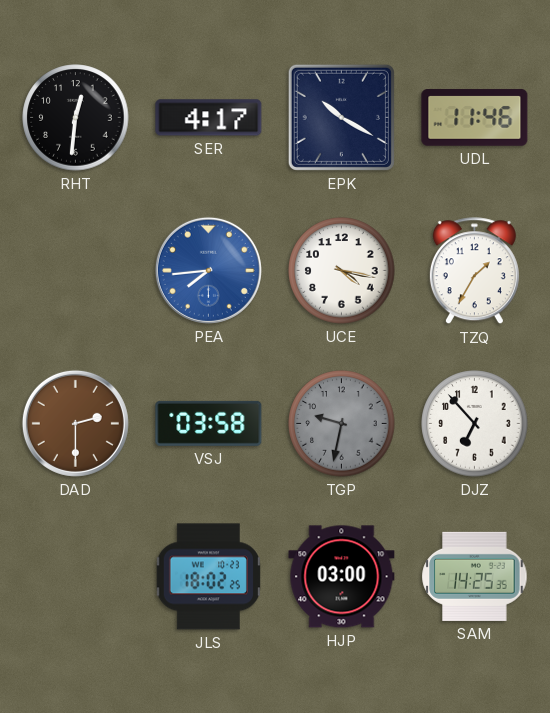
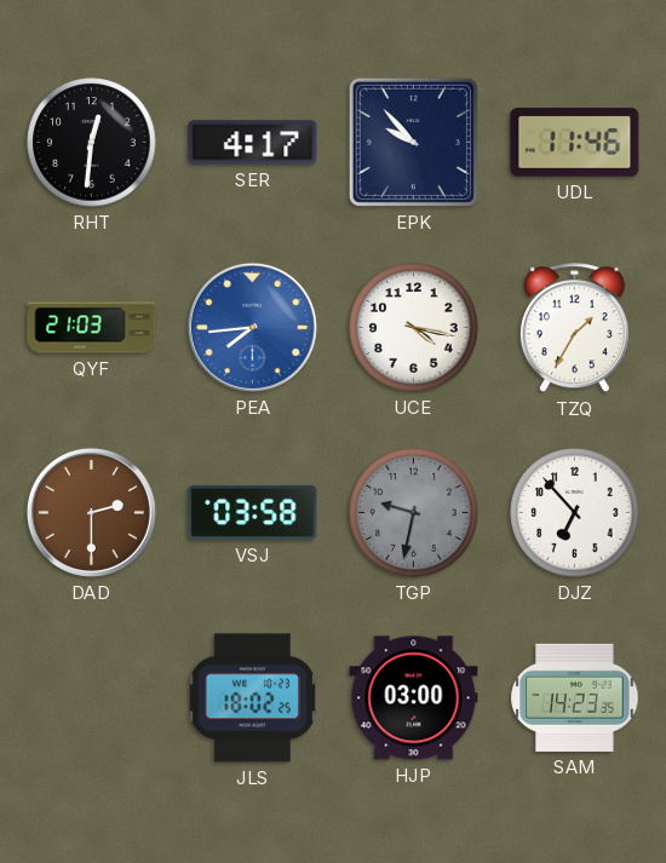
EPK: 10:20 -> 9:53 (413, 142)
QYF: none -> 21:03 (92, 328)
SAM: 14:25 -> 14:23 (575, 697)
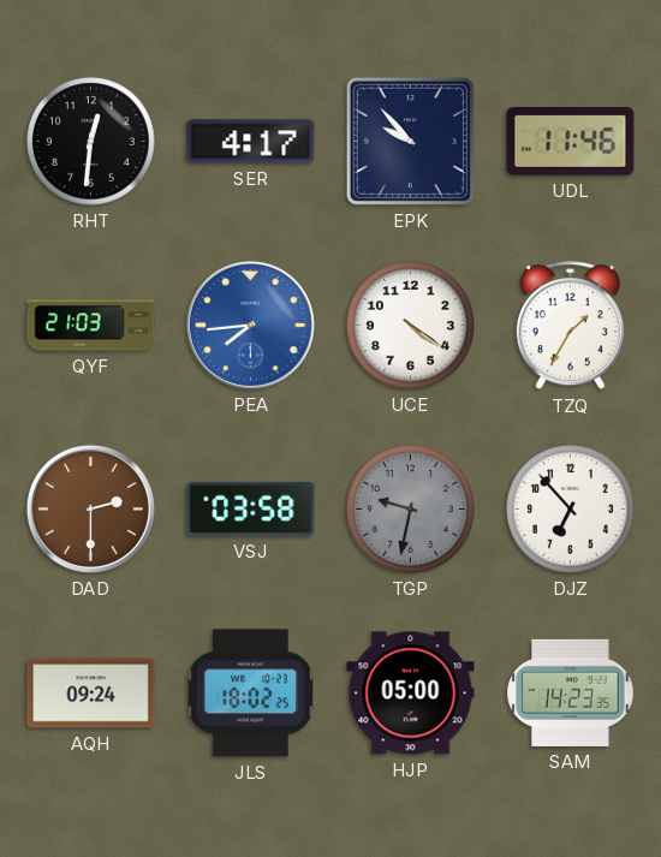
UCE: 4:17 -> 4:21 (411, 326)
AQH: none -> 09:24 (91, 694)
HJP: 03:00 -> 05:00 (411, 694)
